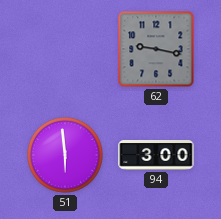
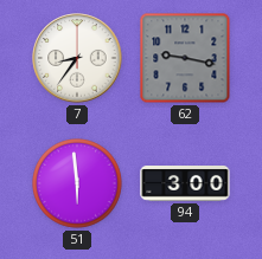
7: none -> 8:36 (77, 58)
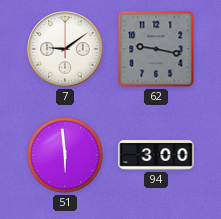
7: 8:36 -> 9:09 (65, 49)
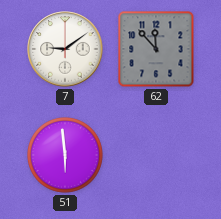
62: 9:17 -> 11:53 (156, 49)
94: 3:00 -> none (156, 156)
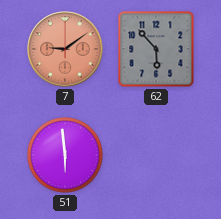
7 dial: white -> salmon (65, 49)
62: 11:53 -> 5:53 (156, 49)
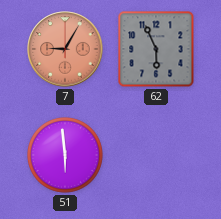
7: 9:09 -> 9:05 (65, 49)
62: 5:53 -> 5:56 (156, 49)
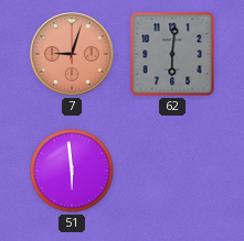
7: 9:05 -> 9:03 (72, 54)
62: 5:56 -> 6:01 (172, 54)
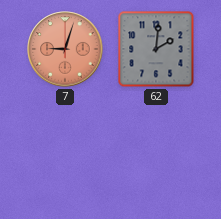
62: 6:01 -> 2:01 (156, 49)
51: 5:59 -> none (73, 172)
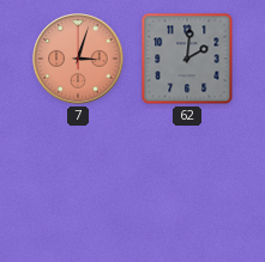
7: 9:03 -> 3:03 (78, 59)
